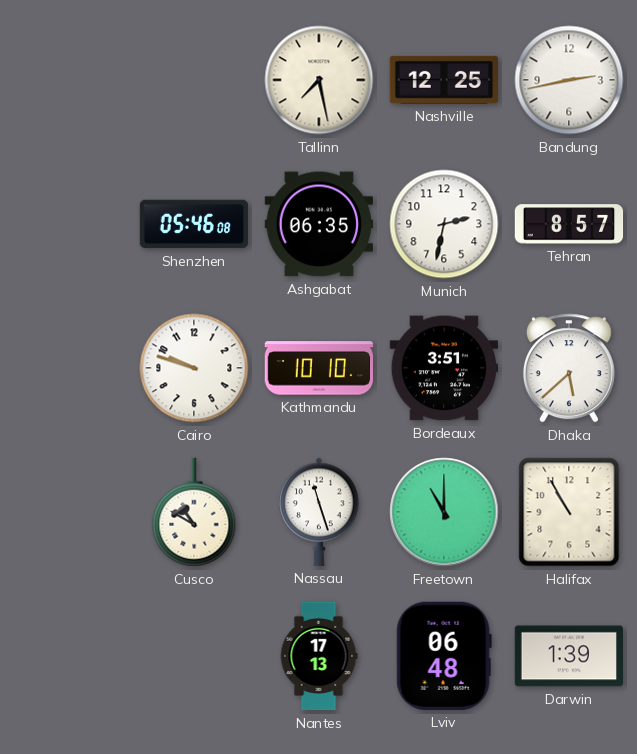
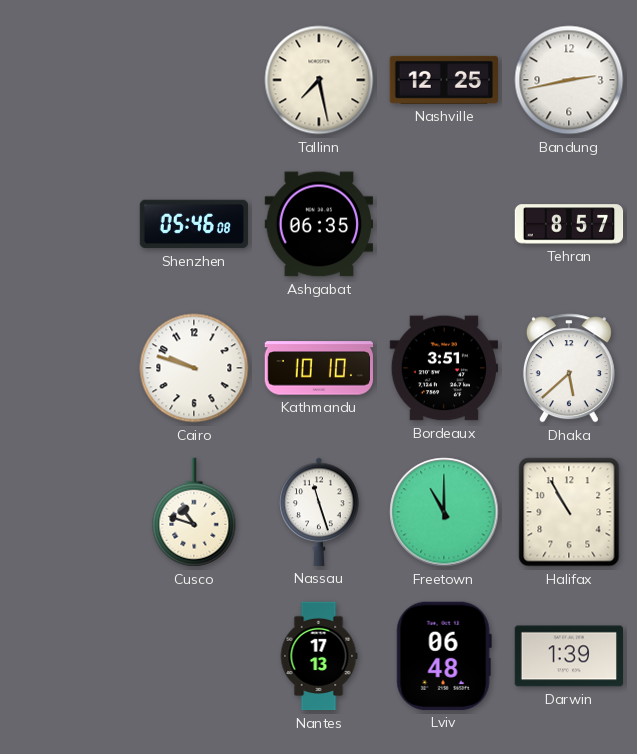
Munich: 2:32 -> none (444, 224)
Cusco: 10:50 -> 10:48 (194, 512)
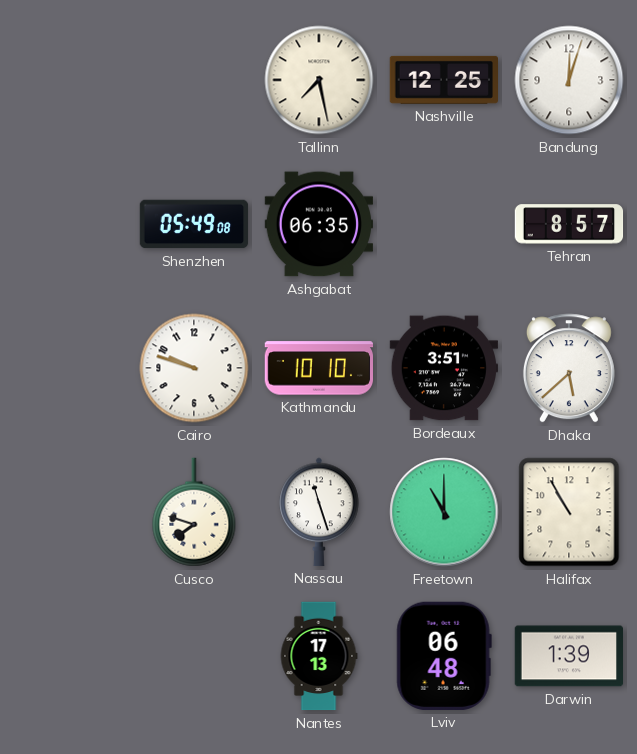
Bandung: 2:43 -> 12:03 (569, 80)
Shenzhen: 05:46 -> 05:49 (194, 224)
Cusco: 10:48 -> 7:48 (194, 512)
